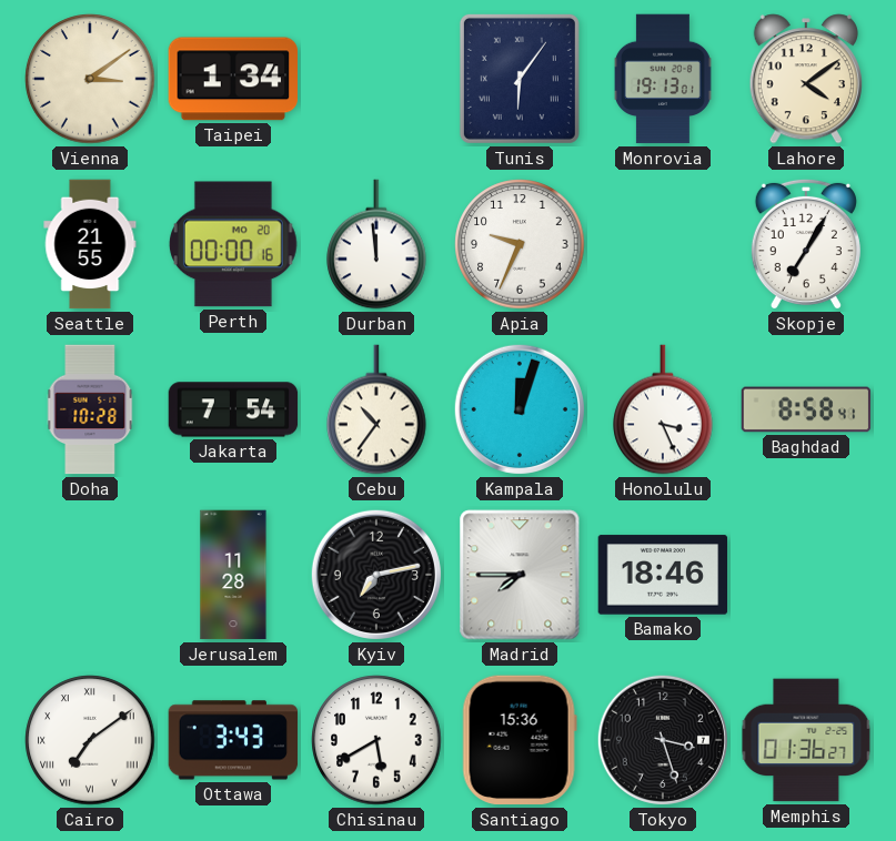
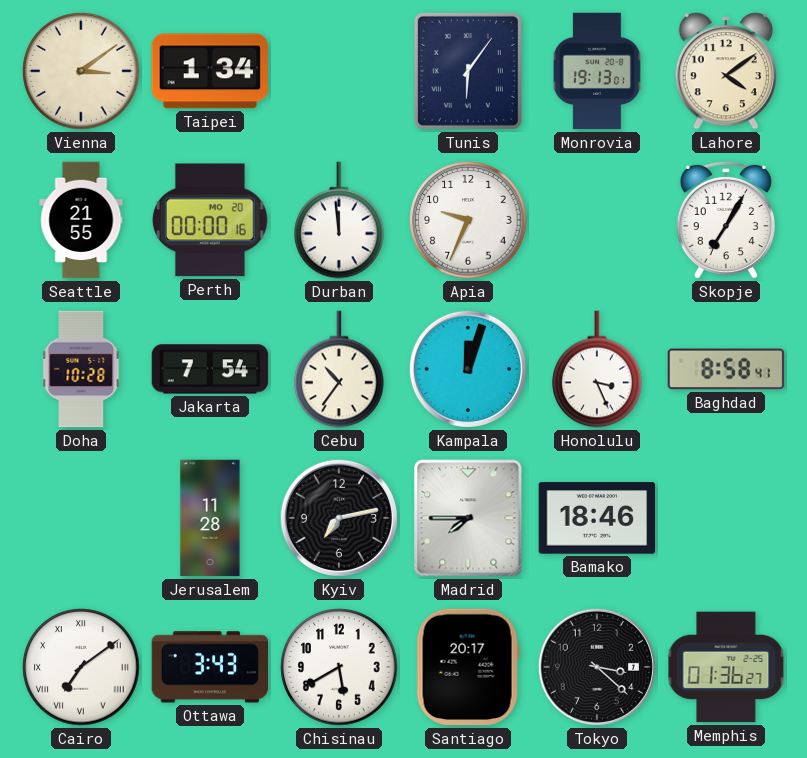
Santiago: 15:36 -> 20:17 (468, 667)
Tokyo: 3:27 -> 3:22 (597, 667)
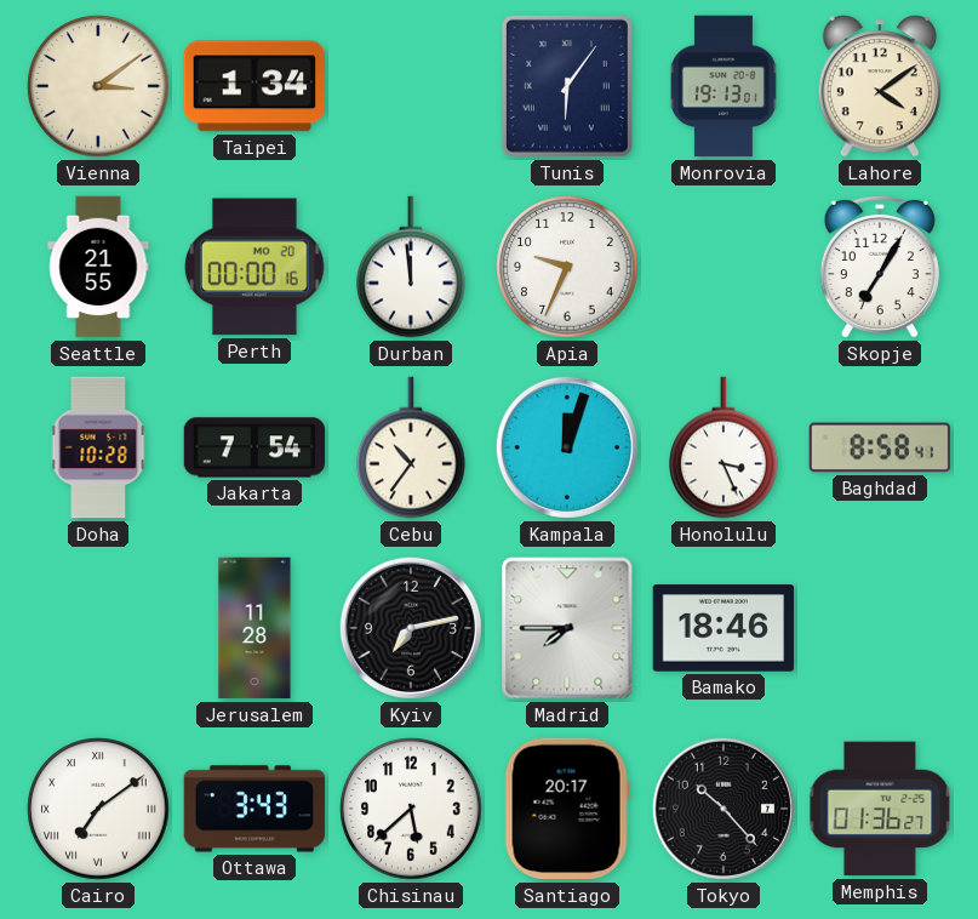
Chisinau: 5:40 -> 5:38 (411, 809)
Tokyo: 3:22 -> 10:23 (724, 809)
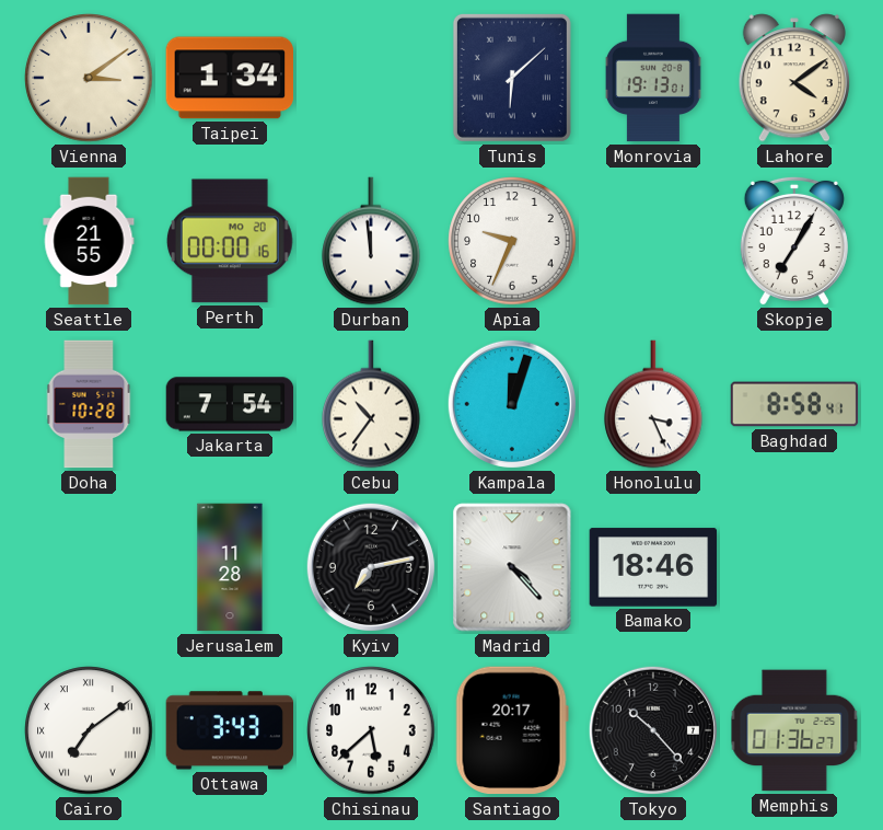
Tunis: 6:06 -> 6:08 (512, 78)
Madrid: 7:45 -> 4:23 (512, 567)
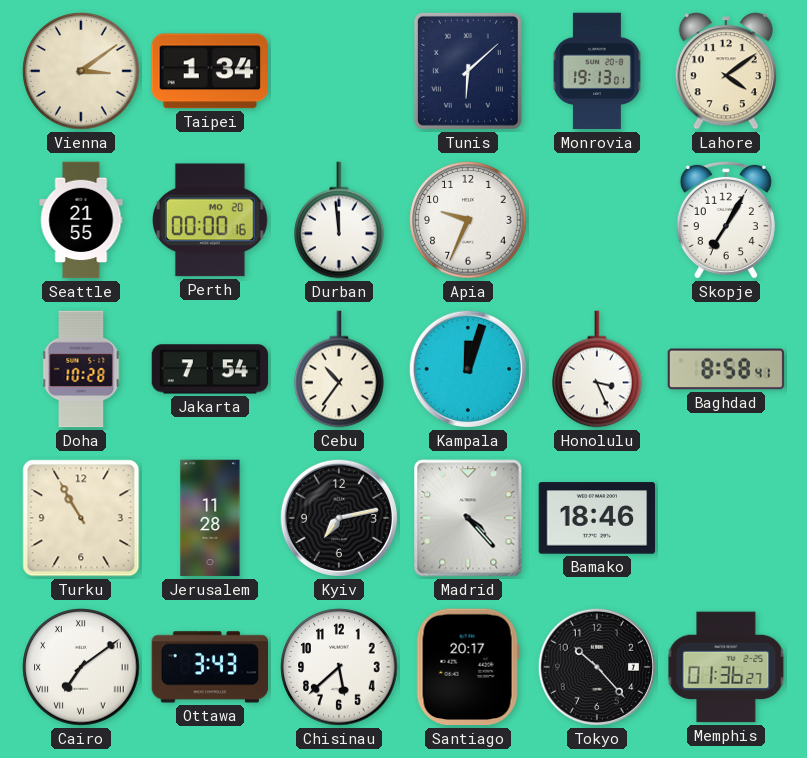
Turku: none -> 10:55 (81, 518)
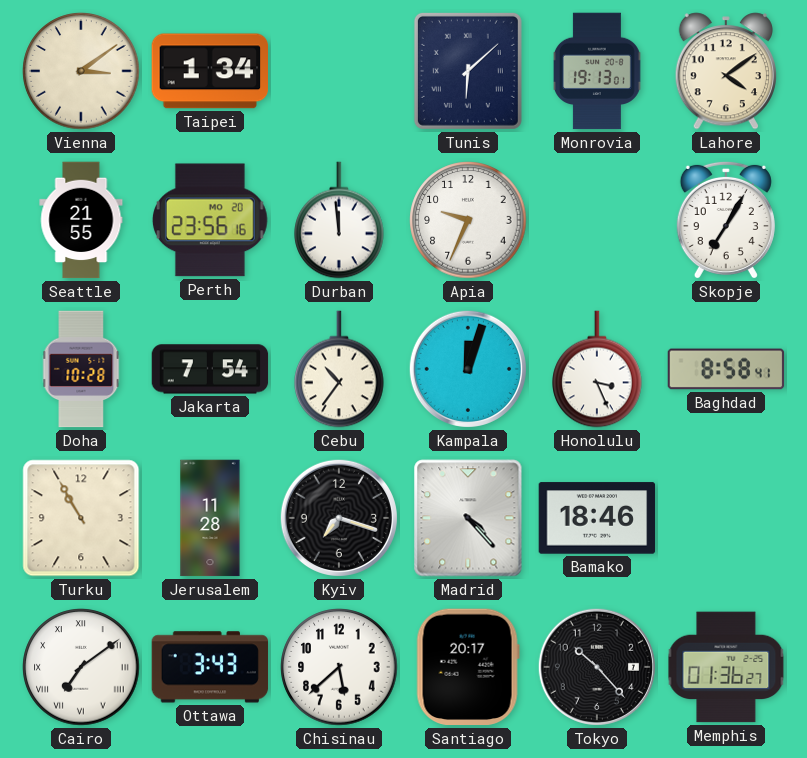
Perth: 00:00 -> 23:56 (210, 220)
Kyiv: 7:13 -> 7:18 (339, 518)
